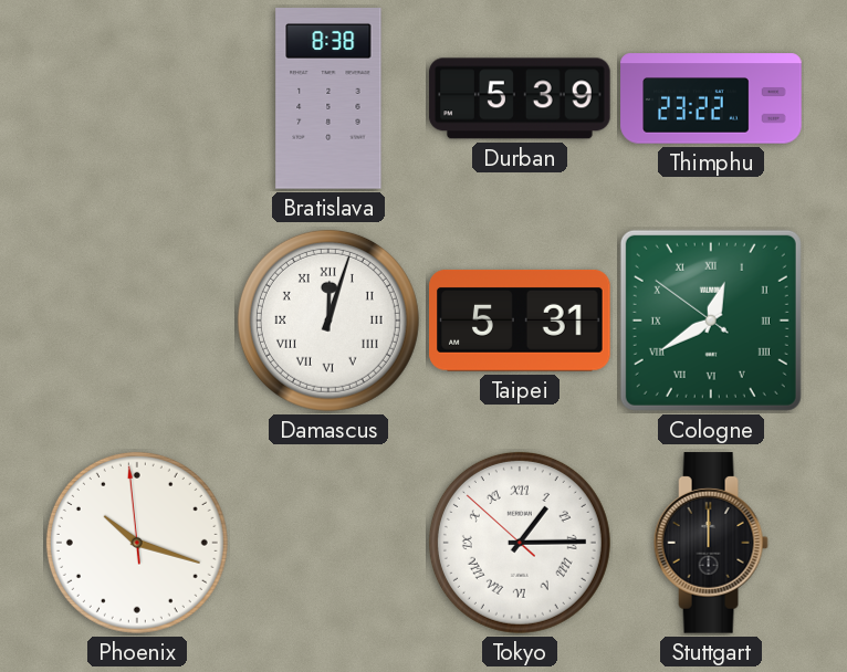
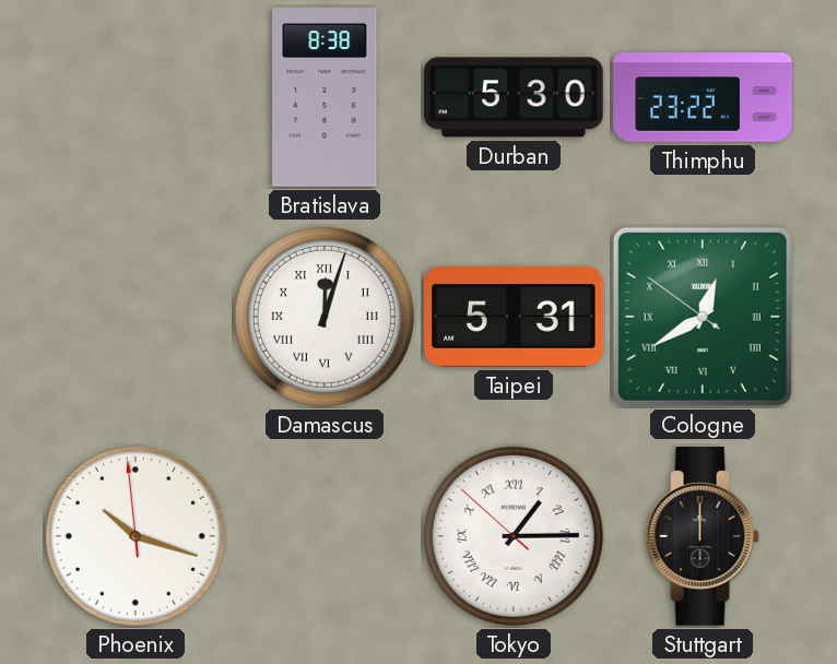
Durban: 5:39 -> 5:30 (514, 97)
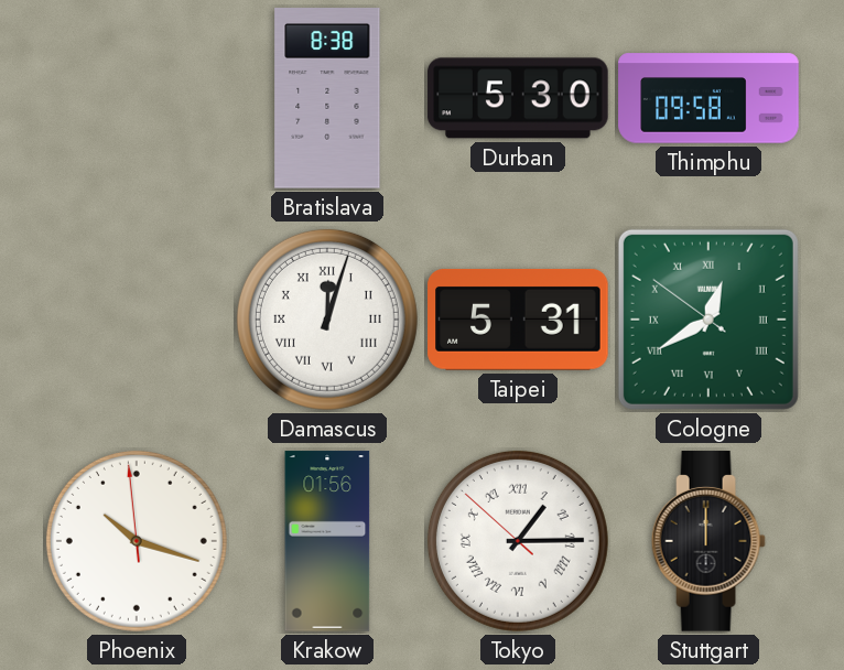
Thimphu: 23:22 -> 09:58 (708, 98)
Krakow: none -> 01:56 (327, 541)
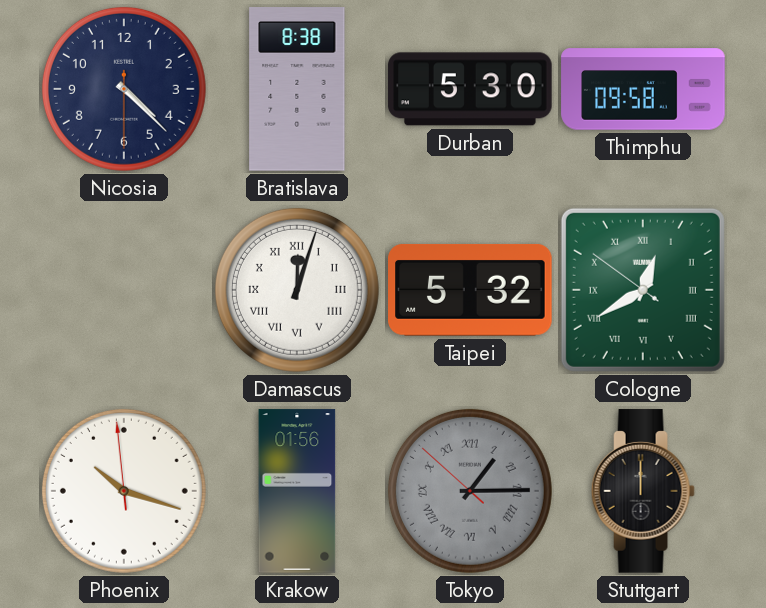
Nicosia: none -> 4:22 (124, 89)
Taipei: 5:31 -> 5:32 (470, 290)
Tokyo dial: white -> grey (470, 491)
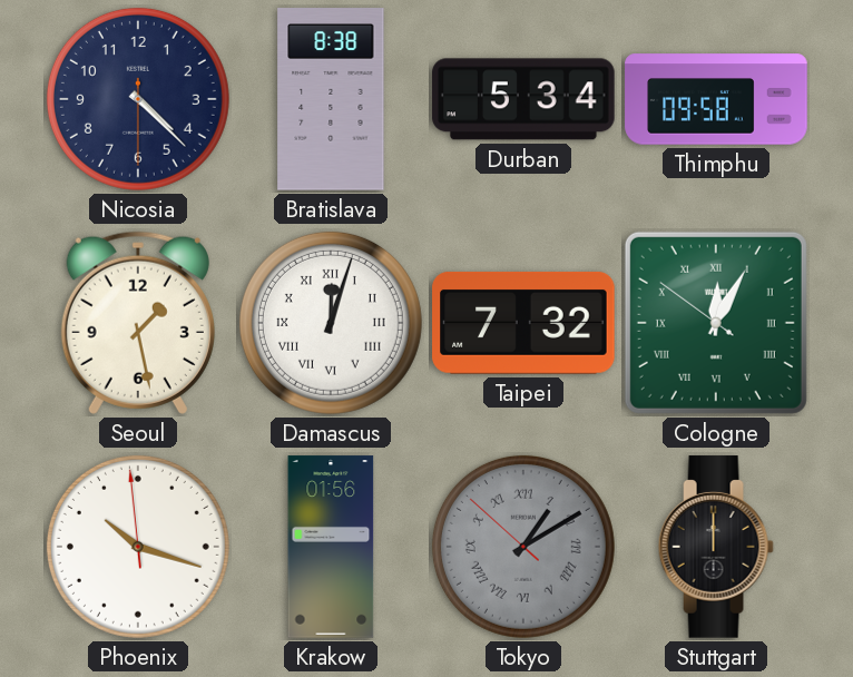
Durban: 5:30 -> 5:34 (523, 99)
Seoul: none -> 1:28 (138, 323)
Taipei: 5:32 -> 7:32 (523, 323)
Cologne: 12:39 -> 12:04 (716, 323)
Tokyo: 1:14 -> 1:09 (523, 547)
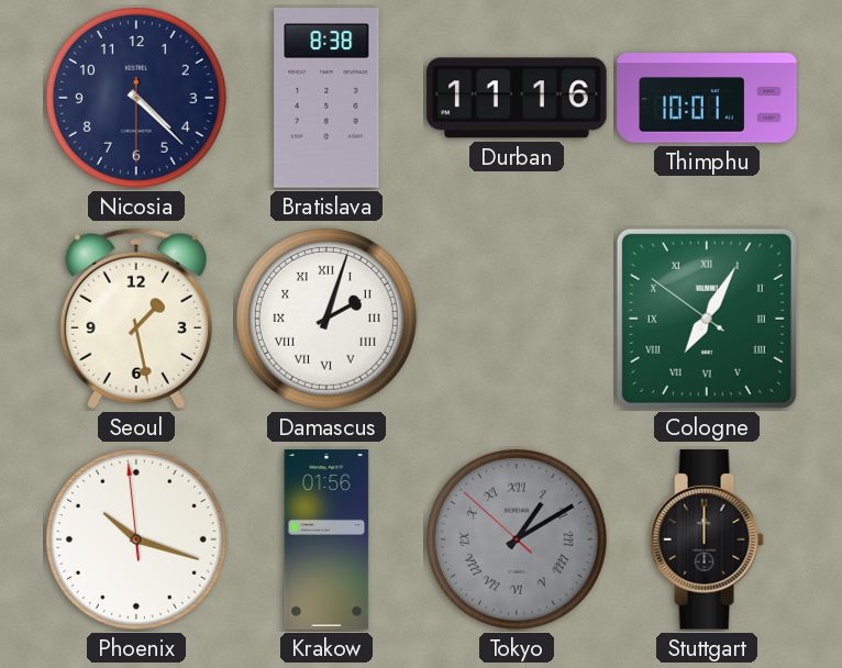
Durban: 5:34 -> 11:16 (517, 98)
Thimphu: 09:58 -> 10:01 (707, 98)
Damascus: 12:03 -> 2:03 (326, 319)
Taipei: 7:32 -> none (523, 323)
Cologne: 12:04 -> 7:04 (707, 319)
